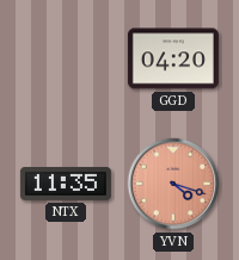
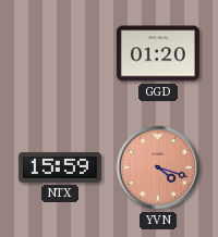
GGD: 04:20 -> 01:20 (158, 53)
NTX: 11:35 -> 15:59 (60, 167)
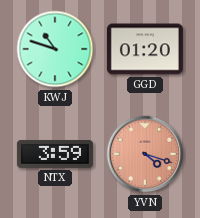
KWJ: none -> 10:48 (55, 49)
NTX: 15:59 -> 3:59 (55, 154)
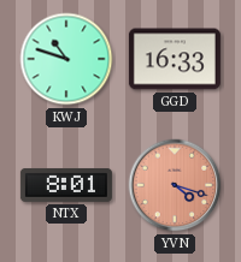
GGD: 01:20 -> 16:33 (175, 59)
NTX: 3:59 -> 8:01 (66, 185)
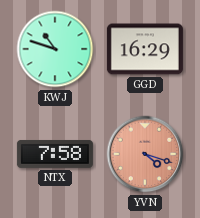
GGD: 16:33 -> 16:29 (145, 49)
NTX: 8:01 -> 7:58 (55, 154)
